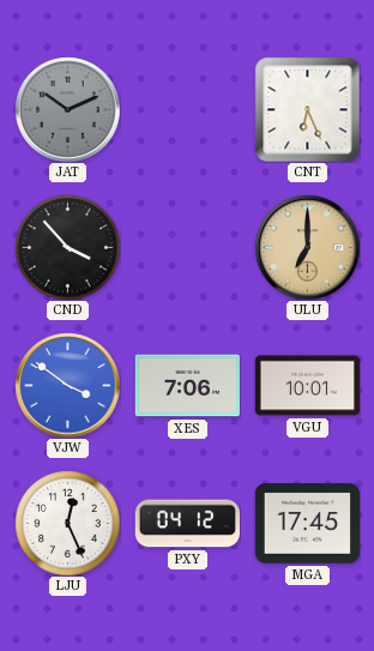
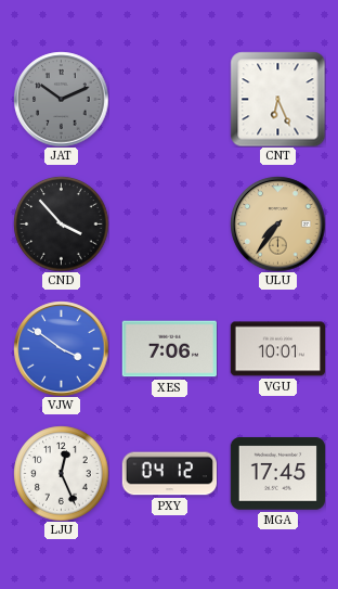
ULU: 7:00 -> 7:36 (277, 223)
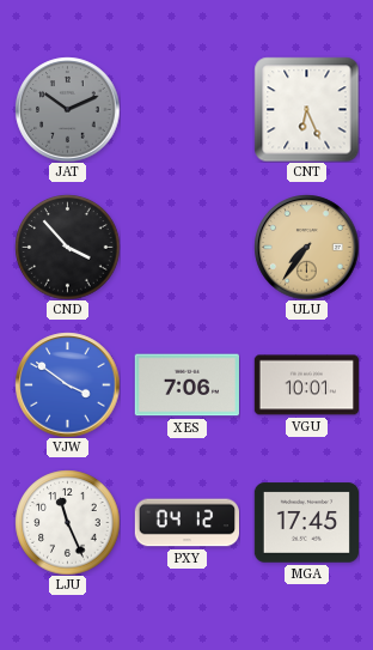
LJU: 12:26 -> 11:26 (67, 522)
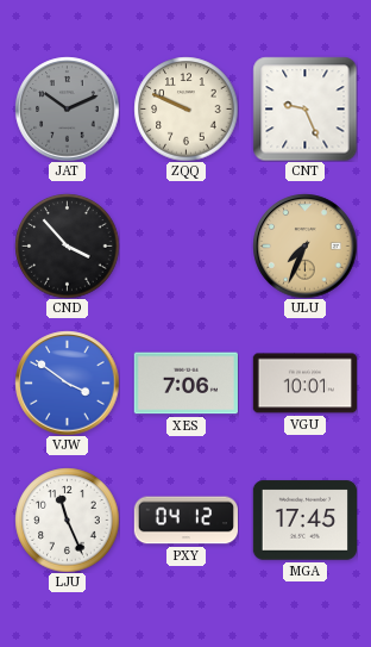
ZQQ: none -> 9:49 (185, 108)
CNT: 6:26 -> 9:26 (304, 108)
ULU: 7:36 -> 7:34 (304, 245)
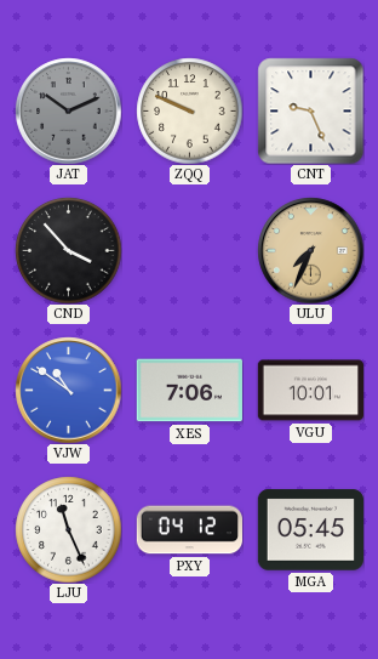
VJW: 3:51 -> 10:51 (68, 390)
MGA: 17:45 -> 05:45 (310, 530)
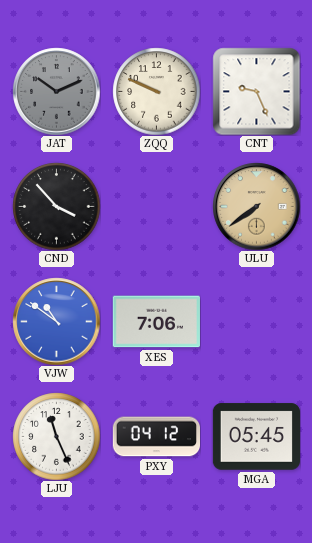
ULU: 7:34 -> 7:39 (256, 206)
VGU: 10:01 -> none (310, 391)
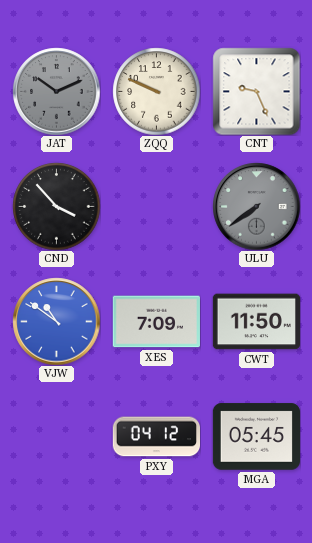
ULU dial: champagne -> grey (256, 206)
XES: 7:06 -> 7:09 (156, 322)
CWT: none -> 11:50 (256, 322)
LJU: 11:26 -> none (56, 436)
